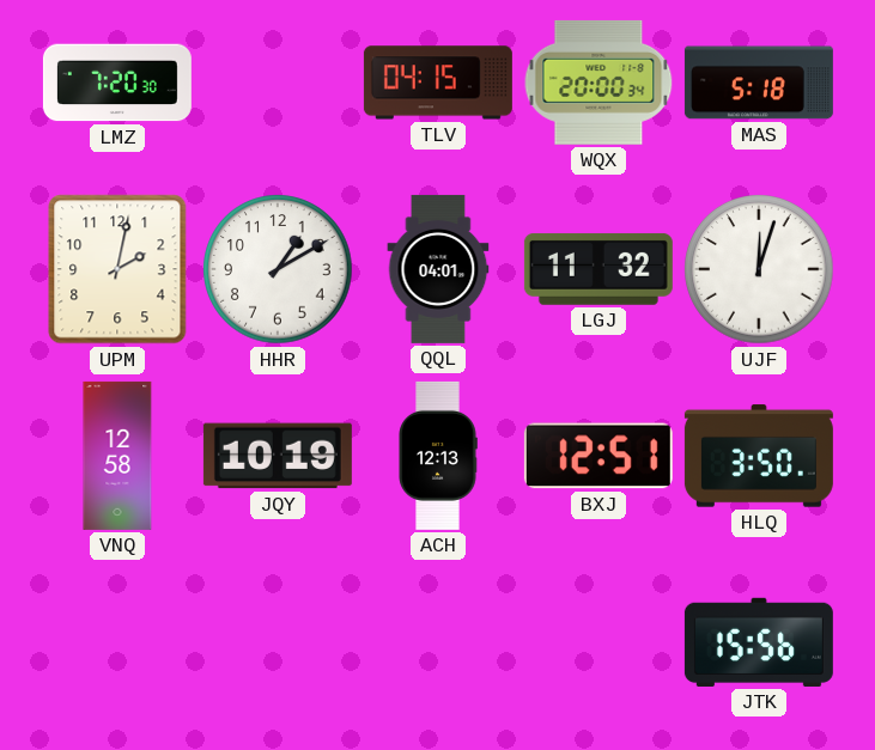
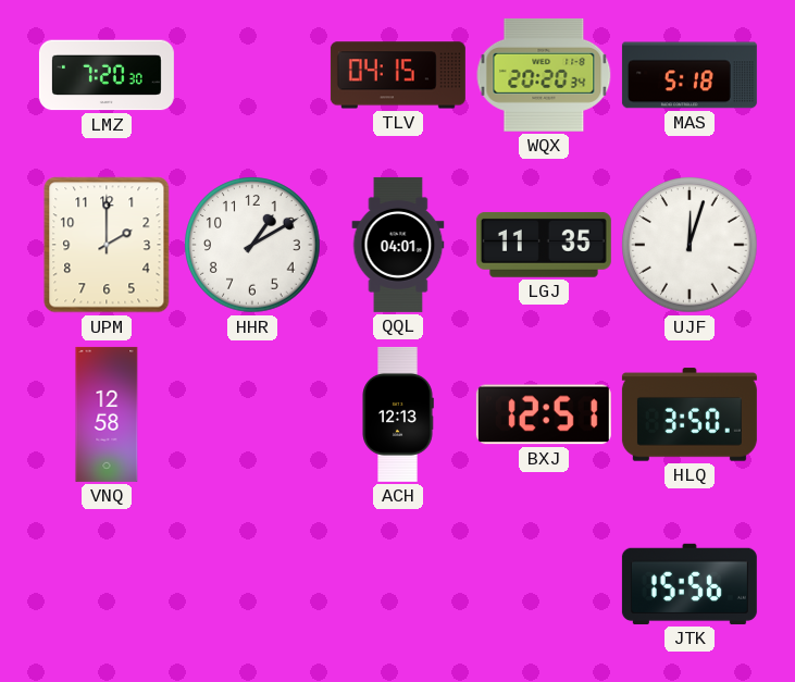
WQX: 20:00 -> 20:20 (544, 75)
UPM: 2:02 -> 2:00 (107, 245)
LGJ: 11:32 -> 11:35 (544, 245)
JQY: 10:19 -> none (278, 456)
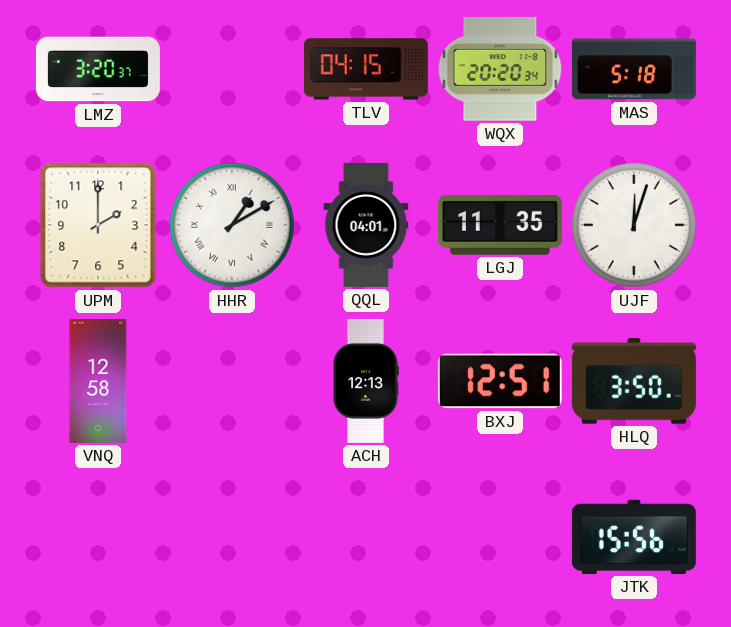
LMZ: 7:20 -> 3:20 (98, 69)
HHR numerals: Arabic -> Roman (232, 225)
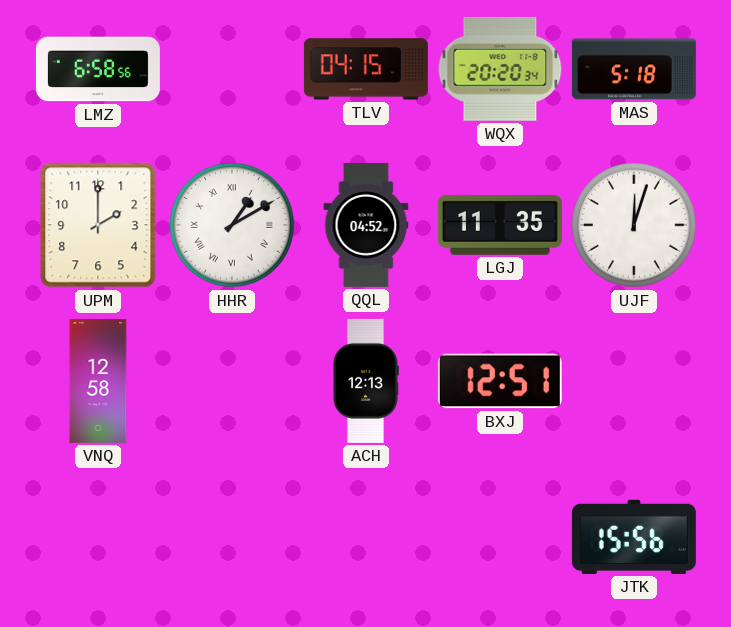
LMZ: 3:20 -> 6:58 (98, 69)
QQL: 04:01 -> 04:52 (366, 225)
HLQ: 3:50 -> none (634, 381)
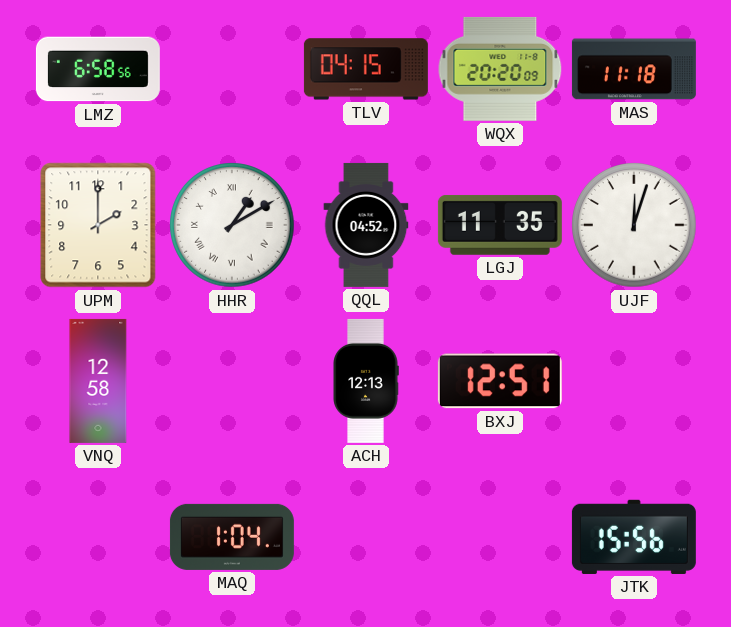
WQX: 20:20:34 -> 20:20:09 (500, 69)
MAS: 5:18 -> 11:18 (634, 69)
MAQ: none -> 1:04 (232, 537)
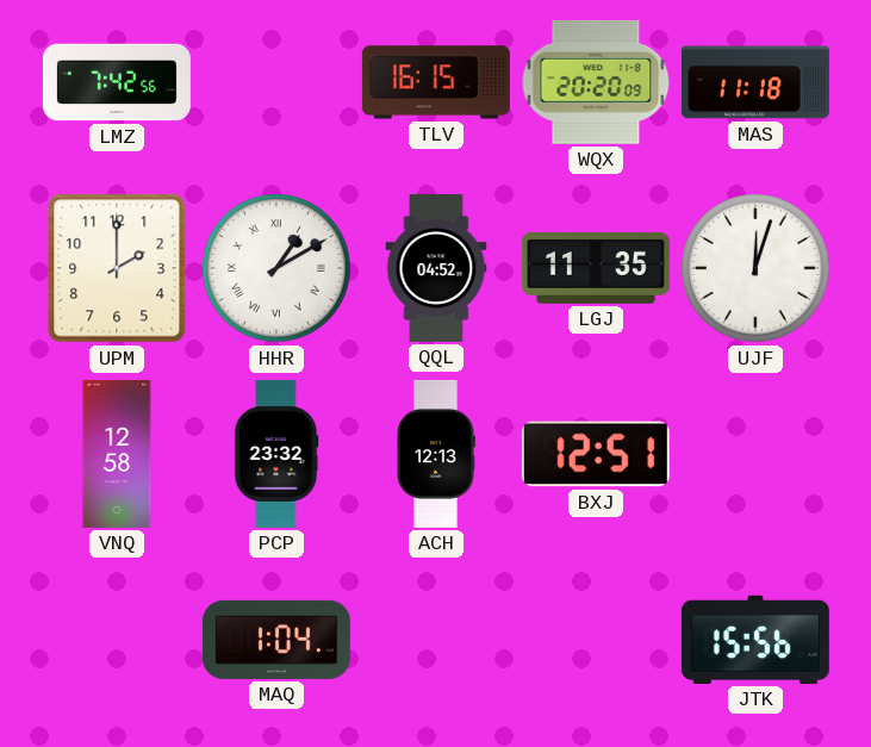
LMZ: 6:58 -> 7:42 (117, 82)
TLV: 04:15 -> 16:15 (436, 82)
PCP: none -> 23:32 (276, 454)
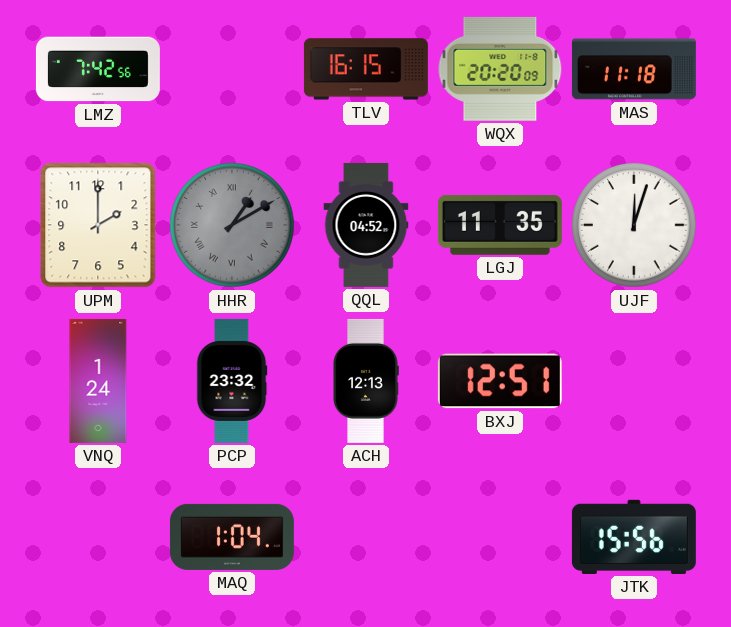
HHR dial: white -> grey (232, 225)
VNQ: 12:58 -> 1:24 (98, 381)
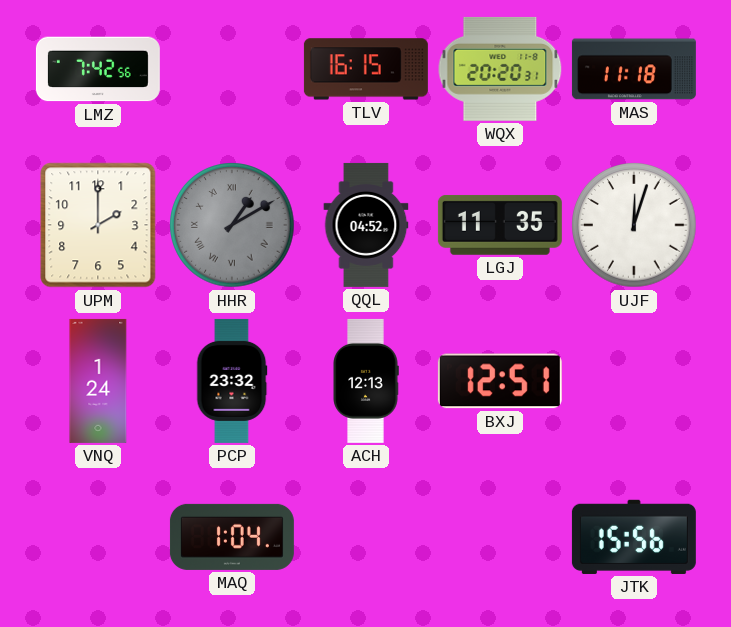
WQX: 20:20:09 -> 20:20:31 (500, 69)
